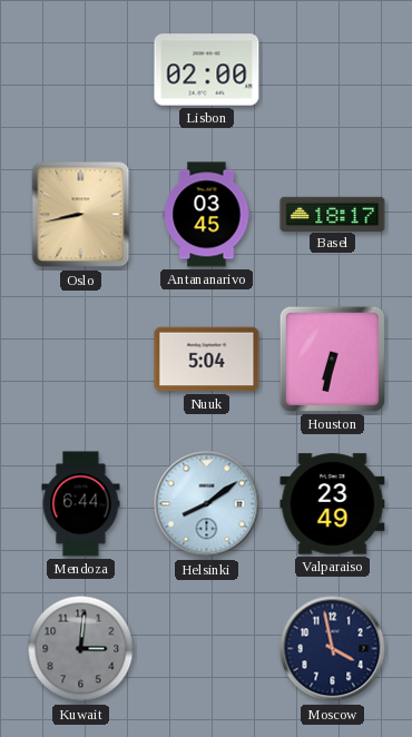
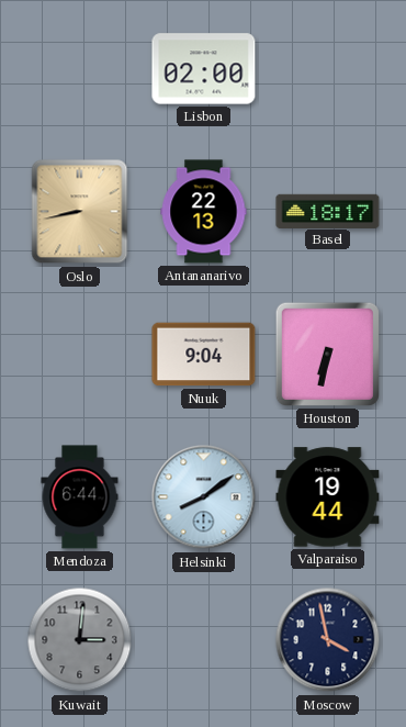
Antananarivo: 03:45 -> 22:13 (204, 212)
Nuuk: 5:04 -> 9:04 (204, 355)
Valparaiso: 23:49 -> 19:44 (328, 497)
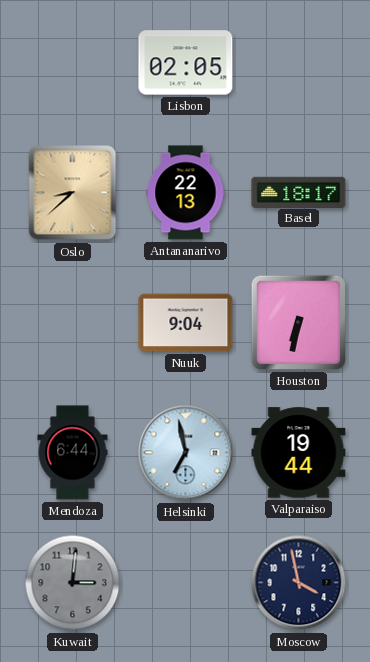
Lisbon: 02:00 -> 02:05 (186, 63)
Oslo: 8:43 -> 8:38 (73, 193)
Helsinki: 8:09 -> 6:58 (186, 453)
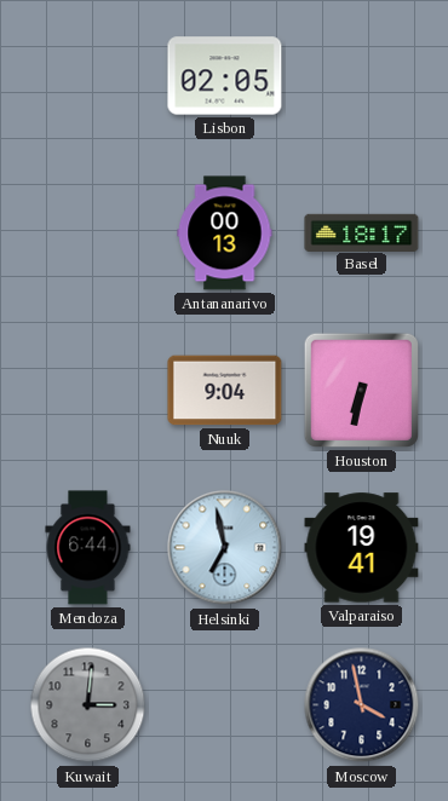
Oslo: 8:38 -> none (73, 193)
Antananarivo: 22:13 -> 00:13 (225, 234)
Valparaiso: 19:44 -> 19:41 (362, 548)
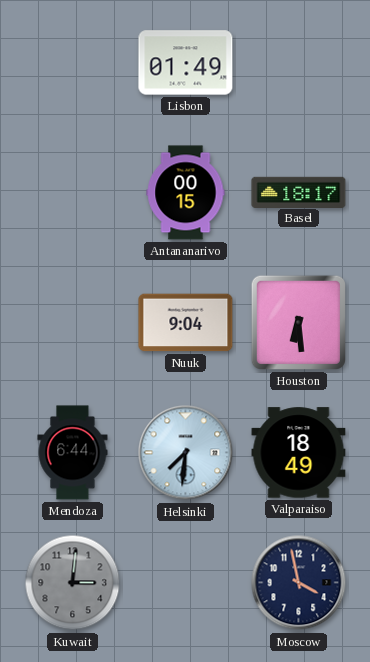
Lisbon: 02:05 -> 01:49 (186, 63)
Antananarivo: 00:13 -> 00:15 (186, 193)
Houston: 6:32 -> 6:29 (298, 322)
Helsinki: 6:58 -> 7:31 (186, 453)
Valparaiso: 19:41 -> 18:49 (299, 453)
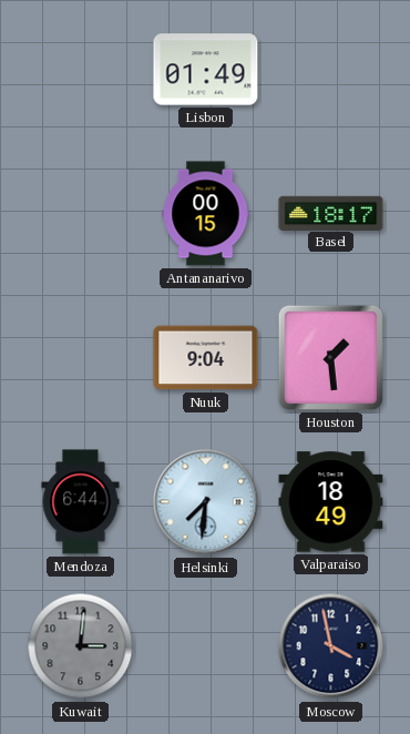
Houston: 6:29 -> 1:29 (330, 357)
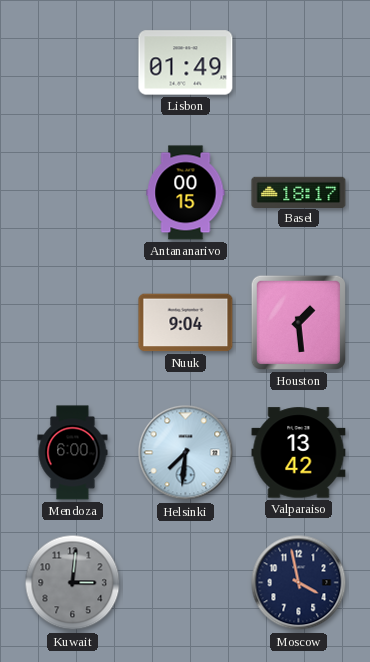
Mendoza: 6:44 -> 6:00 (73, 453)
Valparaiso: 18:49 -> 13:42 (299, 453)
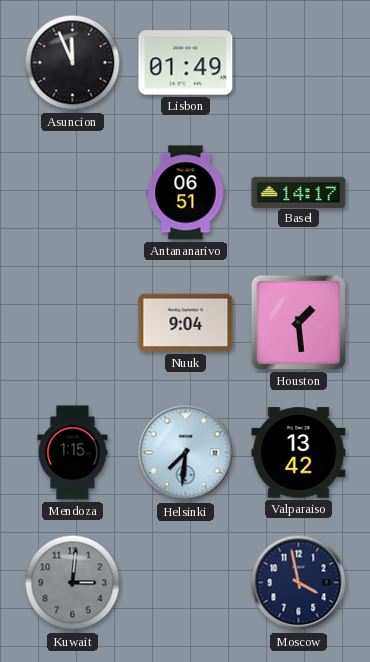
Asuncion: none -> 11:56 (73, 63)
Antananarivo: 00:15 -> 06:51 (186, 193)
Basel: 18:17 -> 14:17 (299, 192)
Mendoza: 6:00 -> 1:15 (73, 453)
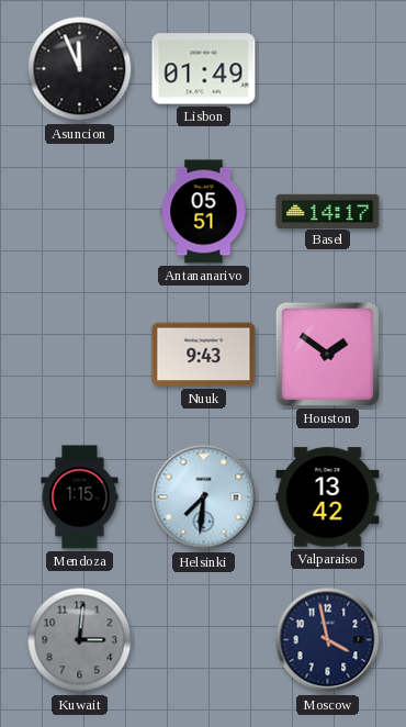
Antananarivo: 06:51 -> 05:51 (204, 212)
Nuuk: 9:04 -> 9:43 (204, 355)
Houston: 1:29 -> 1:51 (327, 354)
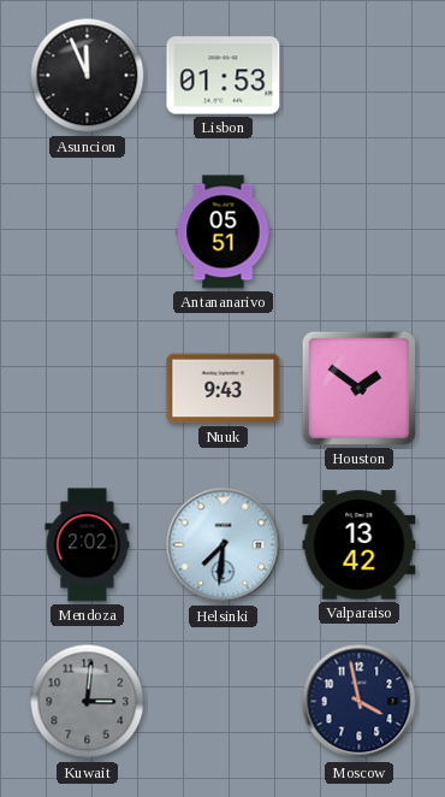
Lisbon: 01:49 -> 01:53 (224, 76)
Basel: 14:17 -> none (328, 211)
Mendoza: 1:15 -> 2:02 (88, 545)
